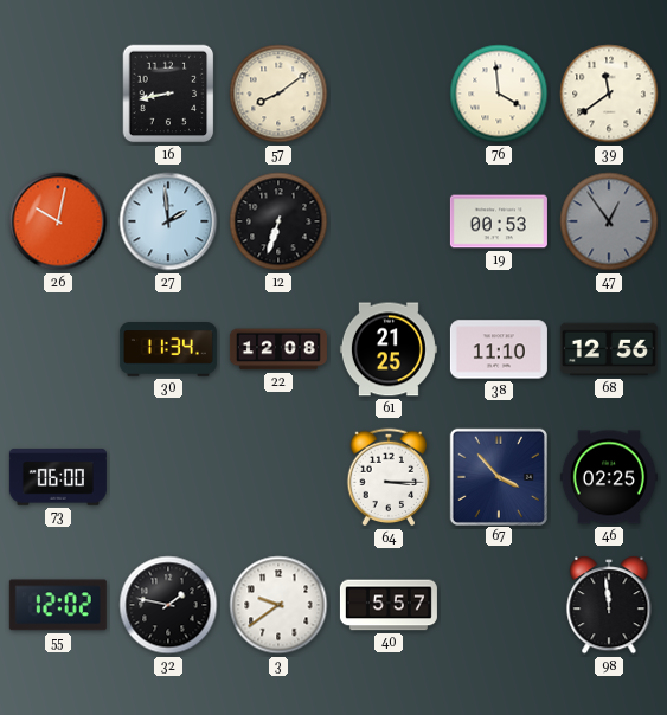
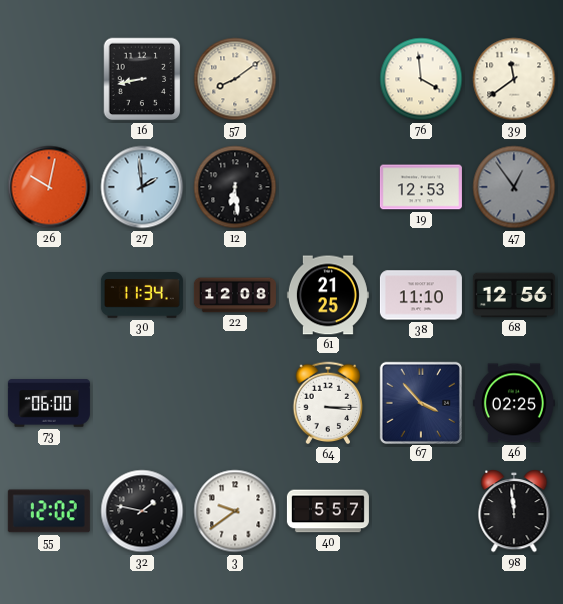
12: 6:33 -> 6:29 (235, 187)
19: 00:53 -> 12:53 (421, 187)
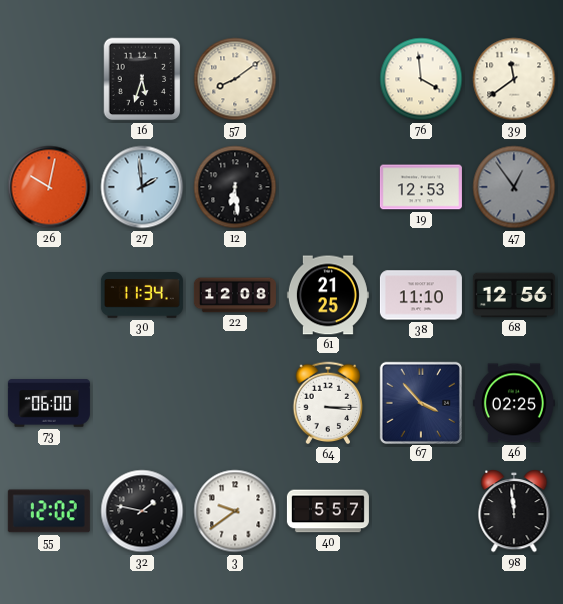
16: 8:43 -> 5:33 (142, 79)
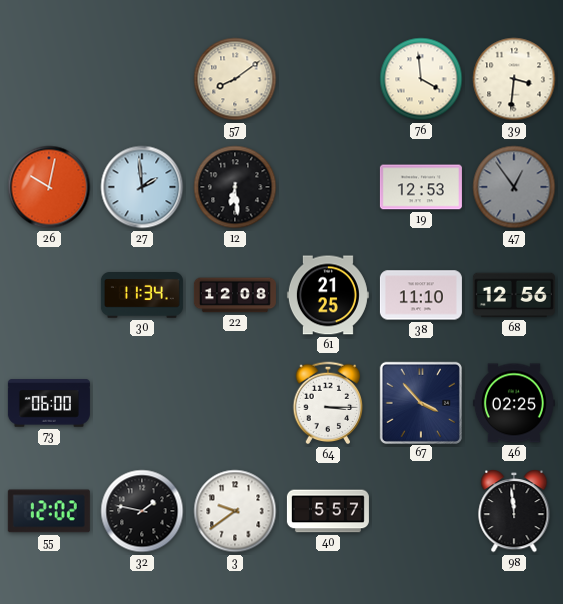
16: 5:33 -> none (142, 79)
39: 11:39 -> 3:31 (514, 79)
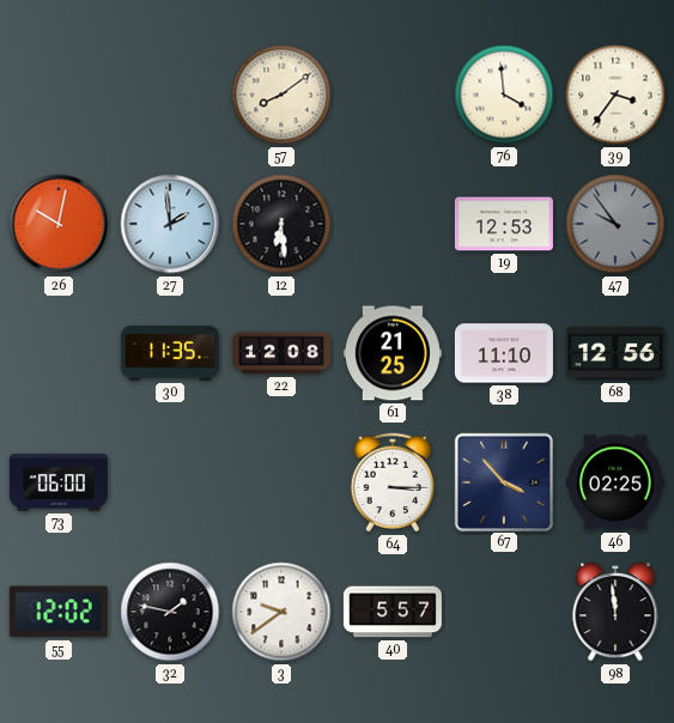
39: 3:31 -> 3:36 (615, 95)
47: 12:54 -> 9:54 (615, 224)
30: 11:34 -> 11:35 (170, 354)
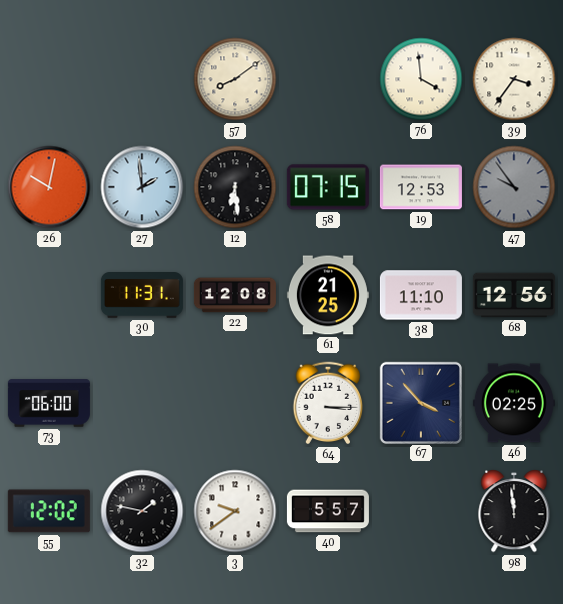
58: none -> 07:15 (328, 187)
30: 11:35 -> 11:31 (142, 296)
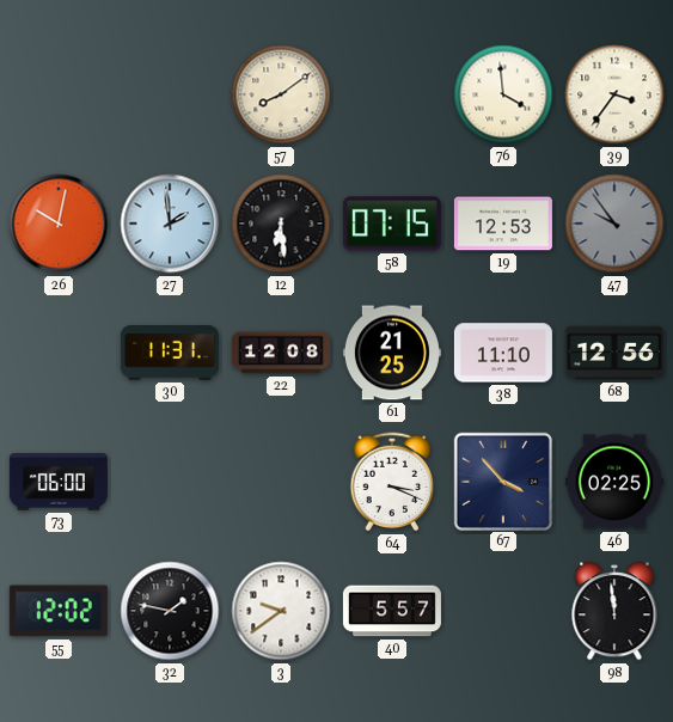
64: 3:15 -> 3:19 (392, 482)
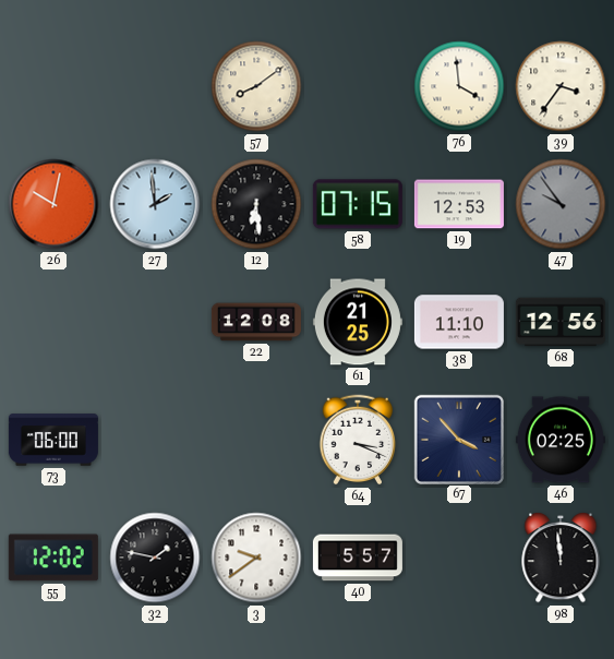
30: 11:31 -> none (170, 354)
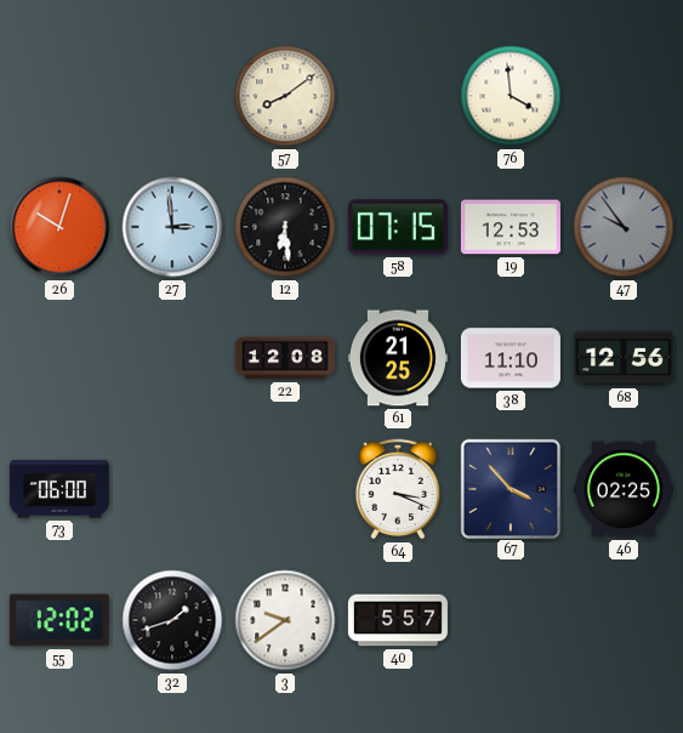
39: 3:36 -> none (561, 86)
26: 10:02 -> 10:03 (59, 227)
27: 1:59 -> 2:59 (172, 227)
32: 1:47 -> 1:42 (172, 620)
98: 11:59 -> none (561, 559)
